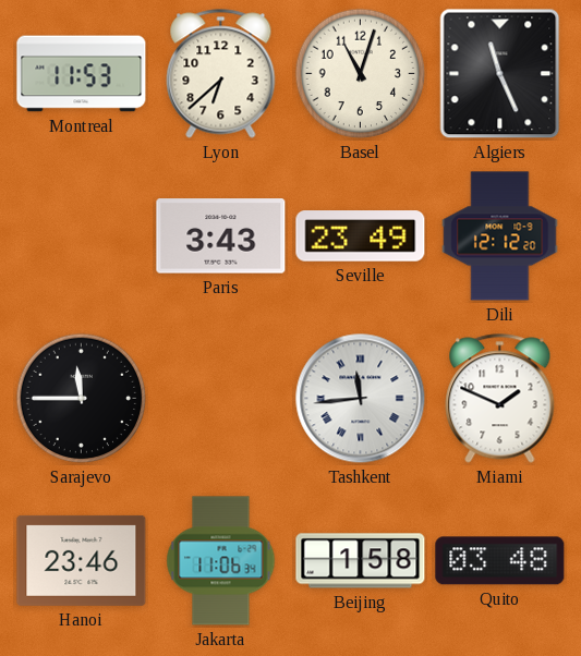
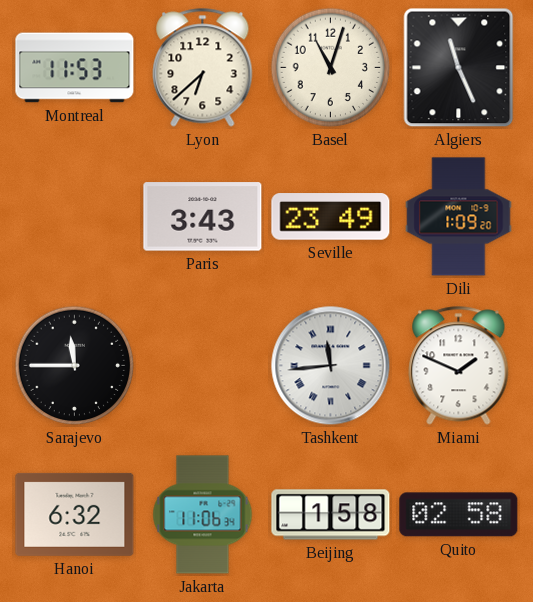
Dili: 12:12 -> 1:09 (459, 217)
Hanoi: 23:46 -> 6:32 (75, 514)
Quito: 03:48 -> 02:58 (459, 515)
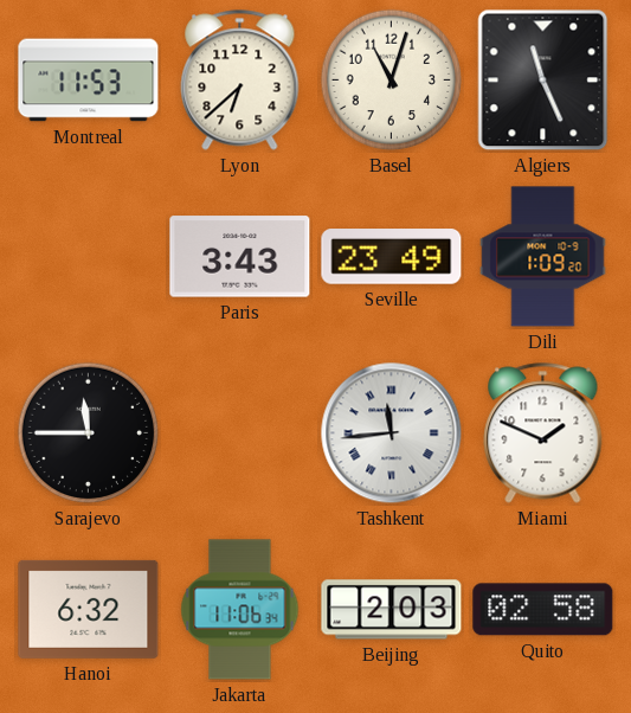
Beijing: 1:58 -> 2:03 (392, 610)
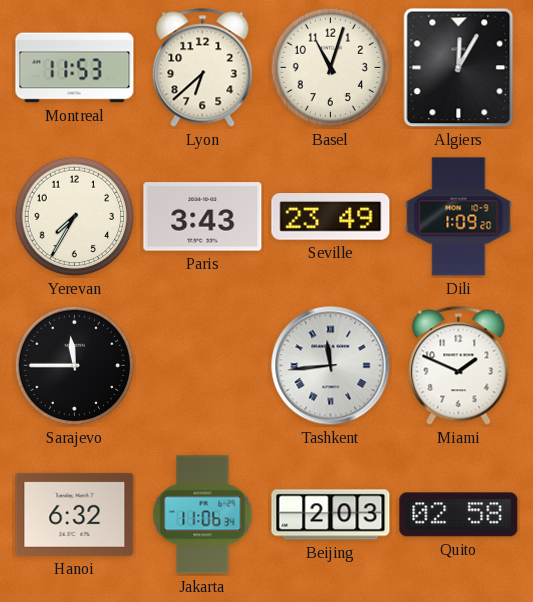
Algiers: 11:26 -> 12:05 (459, 68)
Yerevan: none -> 7:35 (75, 217)
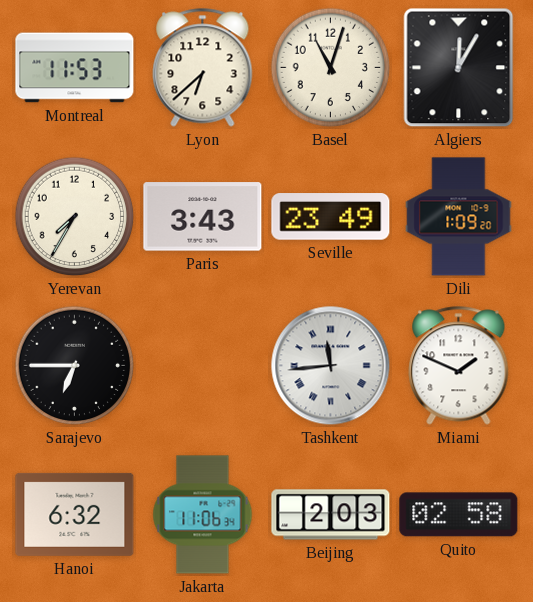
Sarajevo: 11:45 -> 6:45 (75, 366)
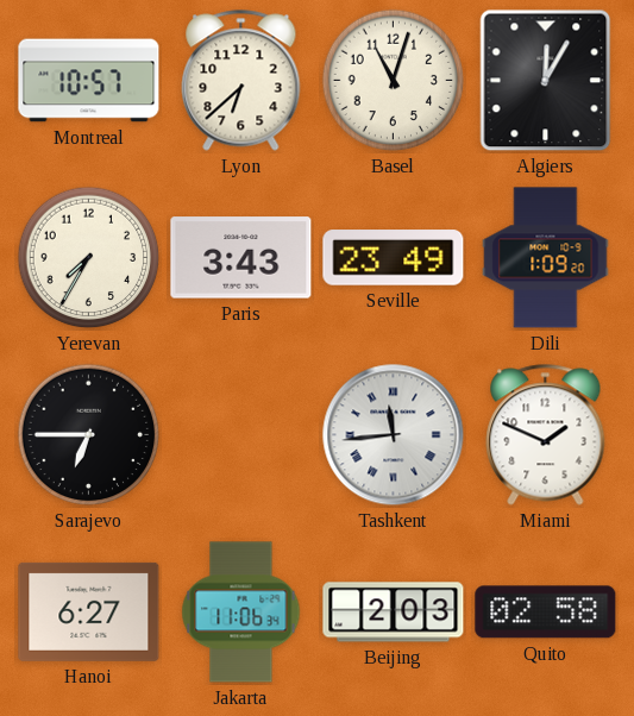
Montreal: 11:53 -> 10:57 (89, 81)
Hanoi: 6:32 -> 6:27 (89, 611)
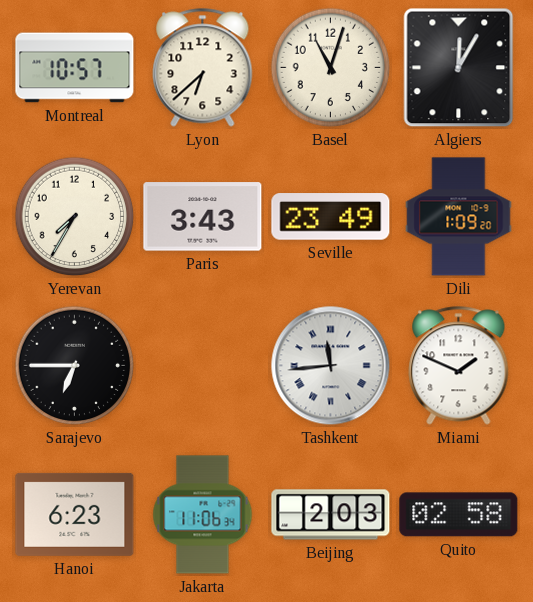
Hanoi: 6:27 -> 6:23 (75, 514)
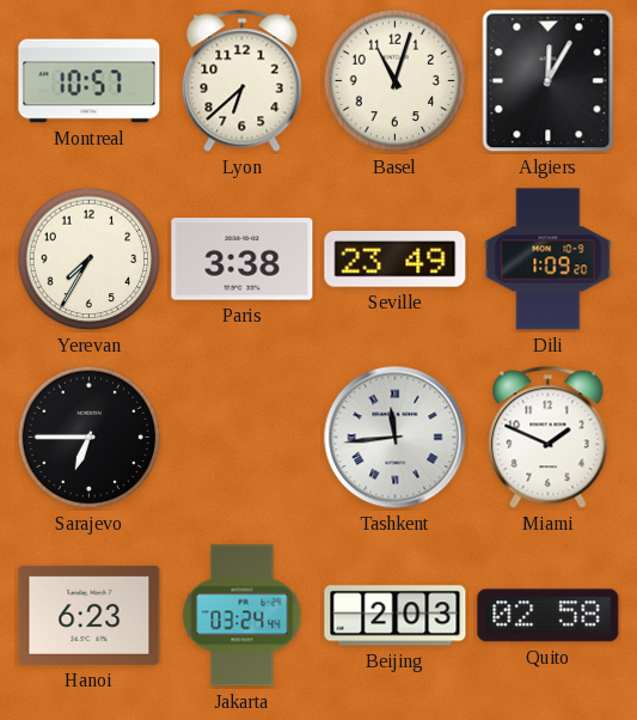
Paris: 3:43 -> 3:38 (243, 260)
Jakarta: 11:06 -> 03:24 (243, 616)
